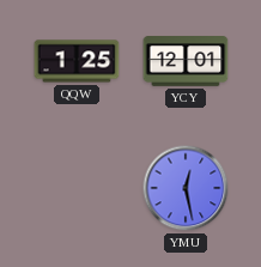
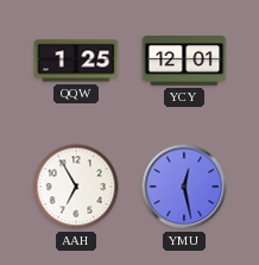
AAH: none -> 6:55 (76, 187)
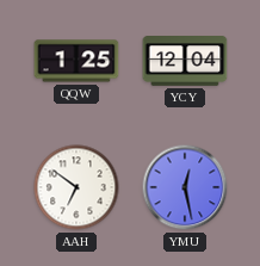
YCY: 12:01 -> 12:04 (185, 61)
AAH: 6:55 -> 6:51 (76, 187)
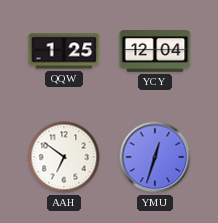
YMU: 12:28 -> 12:33 (155, 157)
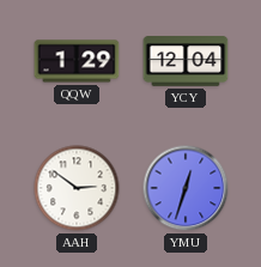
QQW: 1:25 -> 1:29 (77, 61)
AAH: 6:51 -> 2:51 (77, 188)
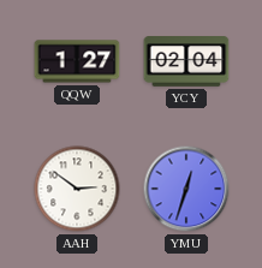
QQW: 1:29 -> 1:27 (77, 61)
YCY: 12:04 -> 02:04 (186, 61)
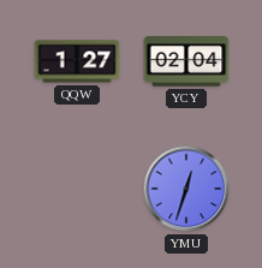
AAH: 2:51 -> none (77, 189)
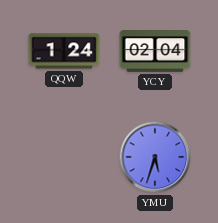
QQW: 1:27 -> 1:24 (64, 51)
YMU: 12:33 -> 5:33 (155, 157)
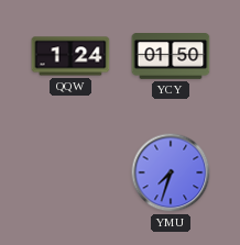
YCY: 02:04 -> 01:50 (171, 56)
YMU: 5:33 -> 7:33 (171, 172)
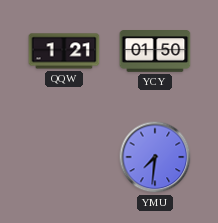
QQW: 1:24 -> 1:21 (64, 51)
YMU: 7:33 -> 7:31 (155, 157)
